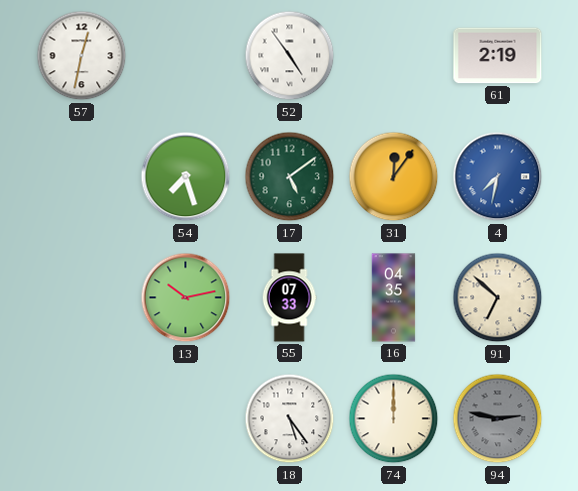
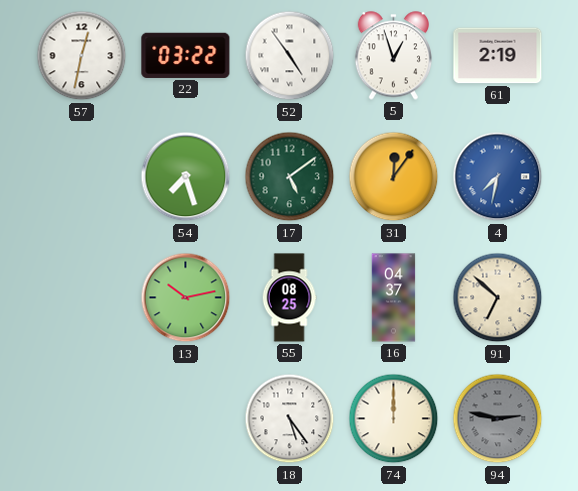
22: none -> 03:22 (186, 55)
5: none -> 12:57 (393, 56)
55: 07:33 -> 08:25 (289, 298)
16: 04:35 -> 04:37 (394, 298)
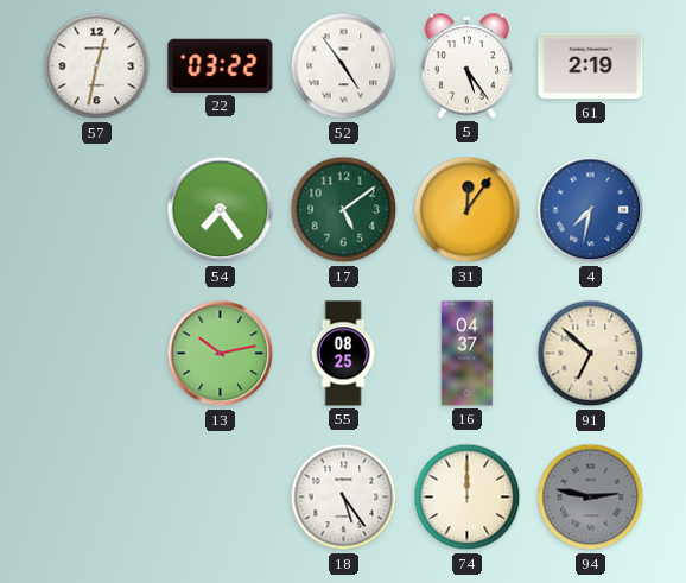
5: 12:57 -> 5:24 (466, 66)
54: 7:27 -> 7:24 (221, 210)
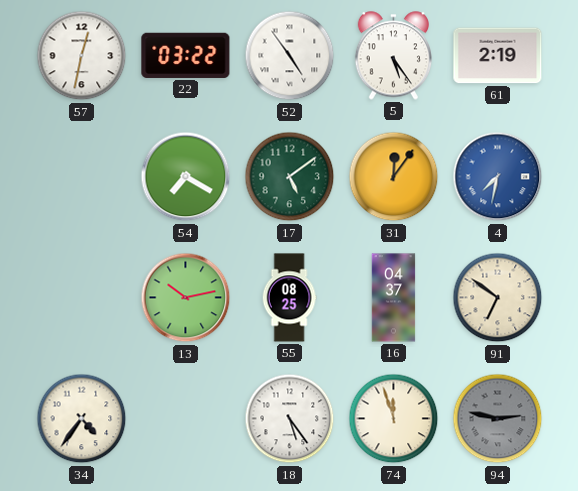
54: 7:24 -> 7:20 (186, 177)
91: 6:52 -> 6:51 (498, 298)
34: none -> 4:36 (82, 419)
74: 12:00 -> 11:57 (394, 419)
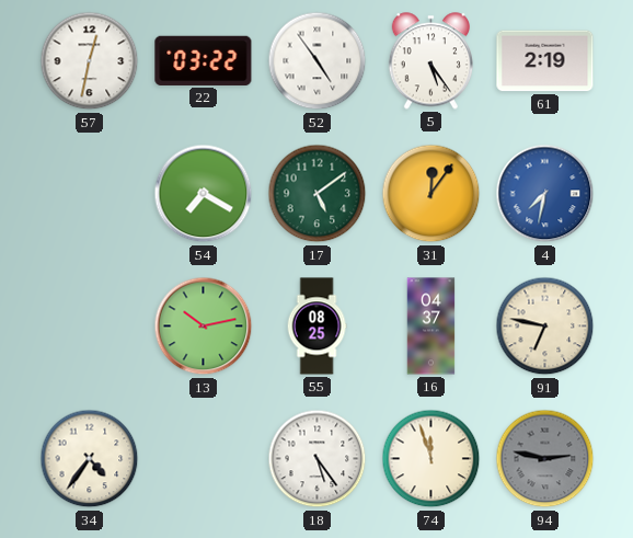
91: 6:51 -> 6:47 (545, 327)
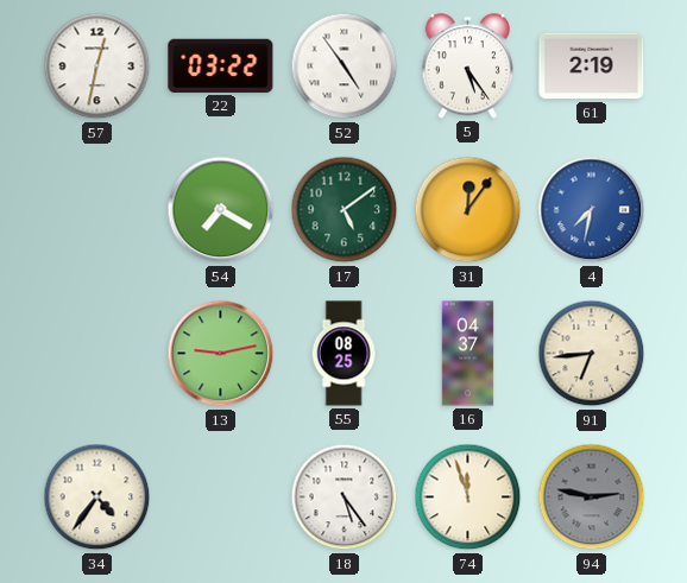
13: 10:13 -> 9:13 (221, 354)
91: 6:47 -> 6:44 (592, 354)
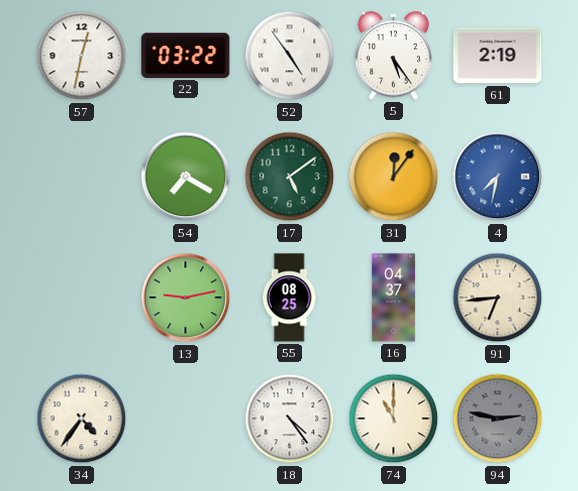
18: 5:24 -> 4:24 (290, 419)
74: 11:57 -> 11:00 (394, 419)
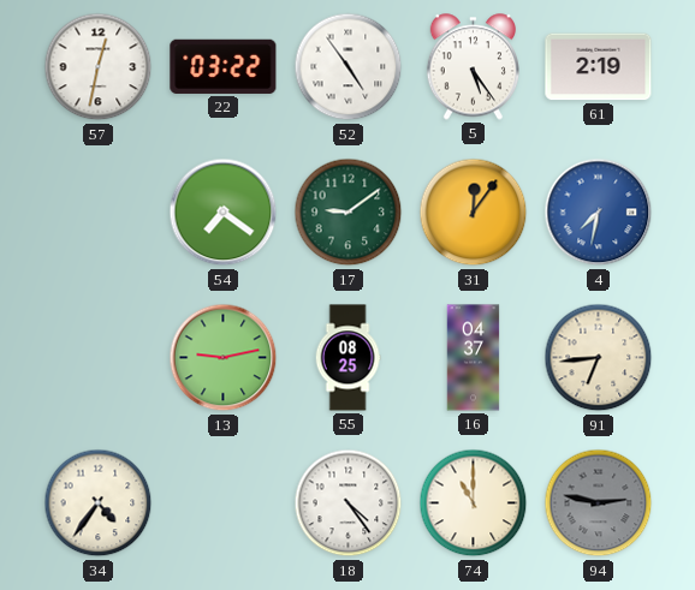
54: 7:20 -> 7:21 (224, 213)
17: 5:09 -> 9:09 (349, 213)
